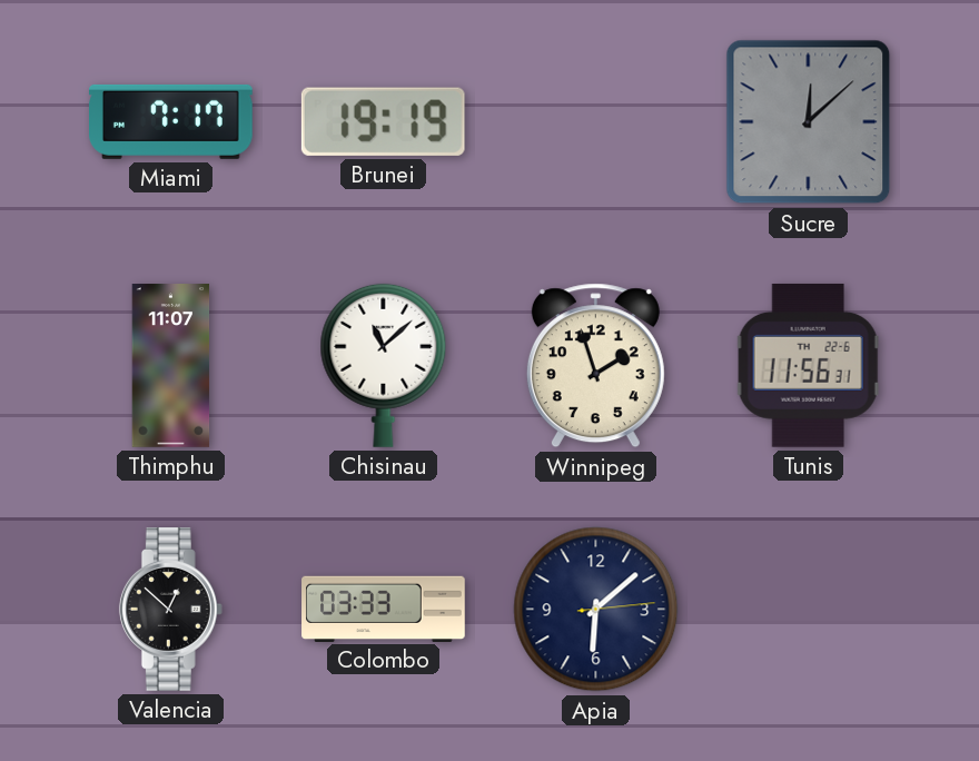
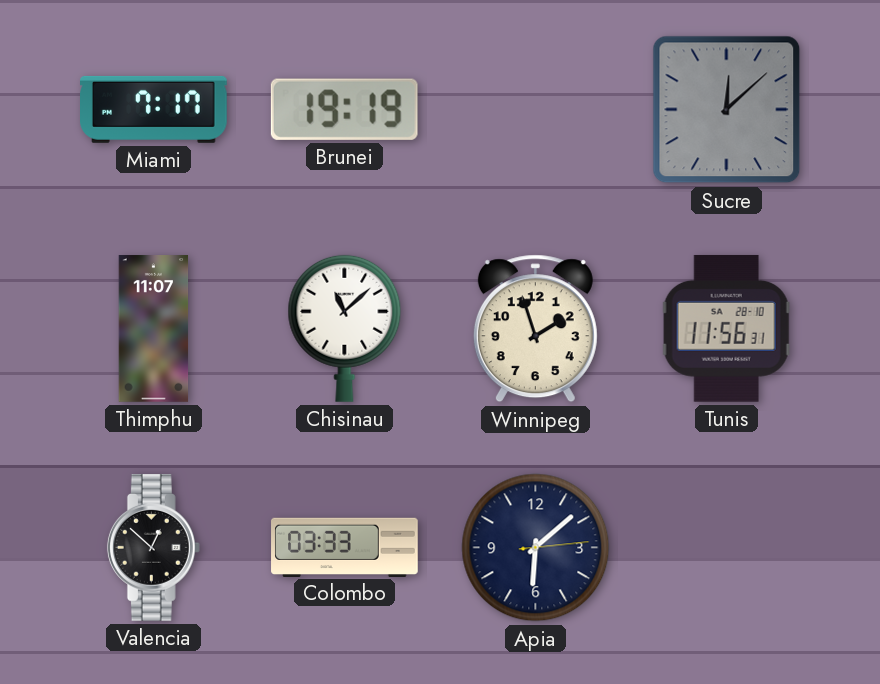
Tunis date: TH 22-6 -> SA 28-10 (726, 328)
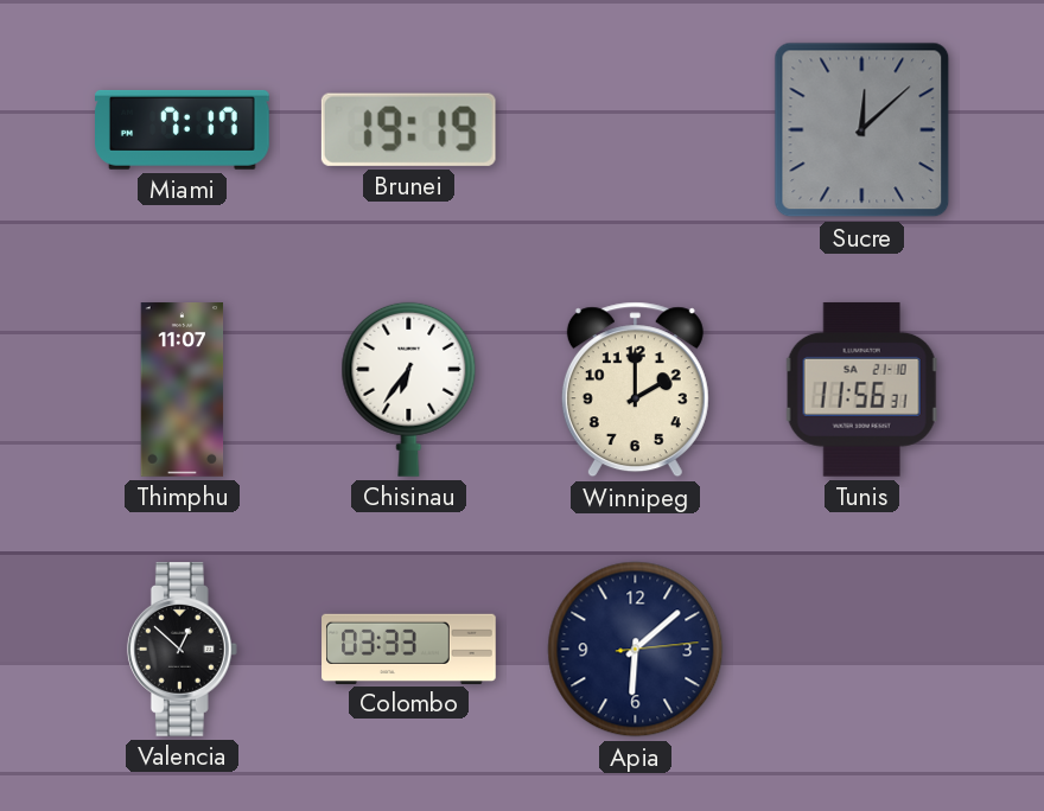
Chisinau: 11:08 -> 6:36 (409, 389)
Winnipeg: 1:57 -> 2:00 (635, 390)
Tunis date: SA 28-10 -> SA 21-10 (861, 389)
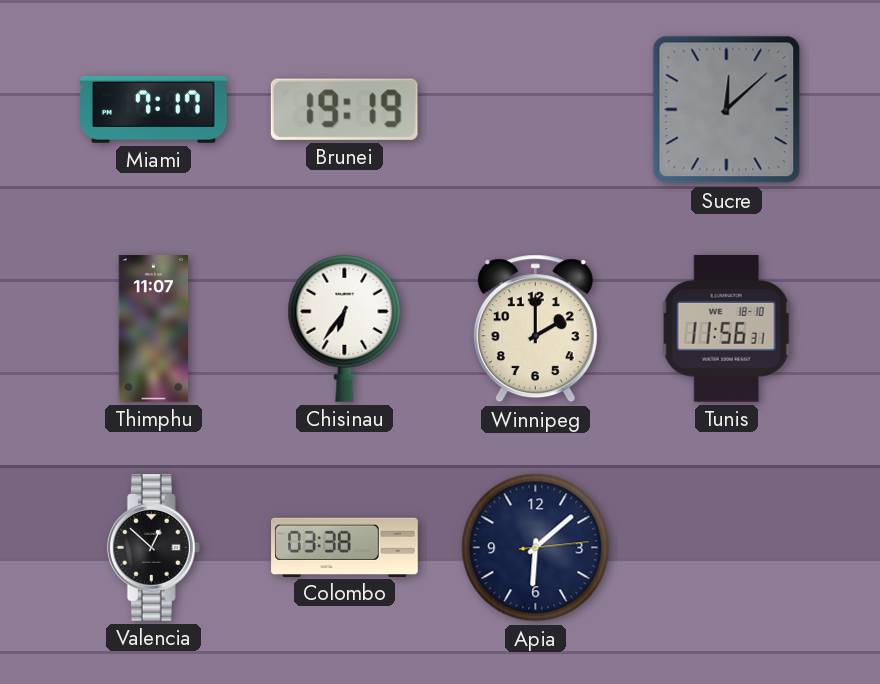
Tunis date: SA 21-10 -> WE 18-10 (726, 328)
Colombo: 03:33 -> 03:38 (345, 547)
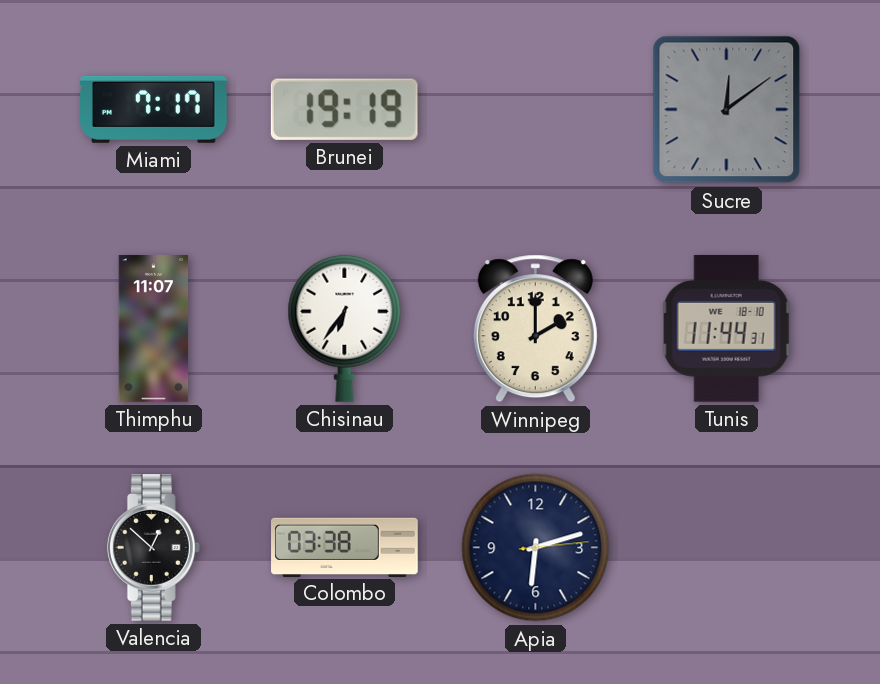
Sucre: 12:08 -> 12:09 (727, 110)
Tunis: 11:56 -> 11:44 (726, 328)
Apia: 6:08 -> 6:12 (536, 548)
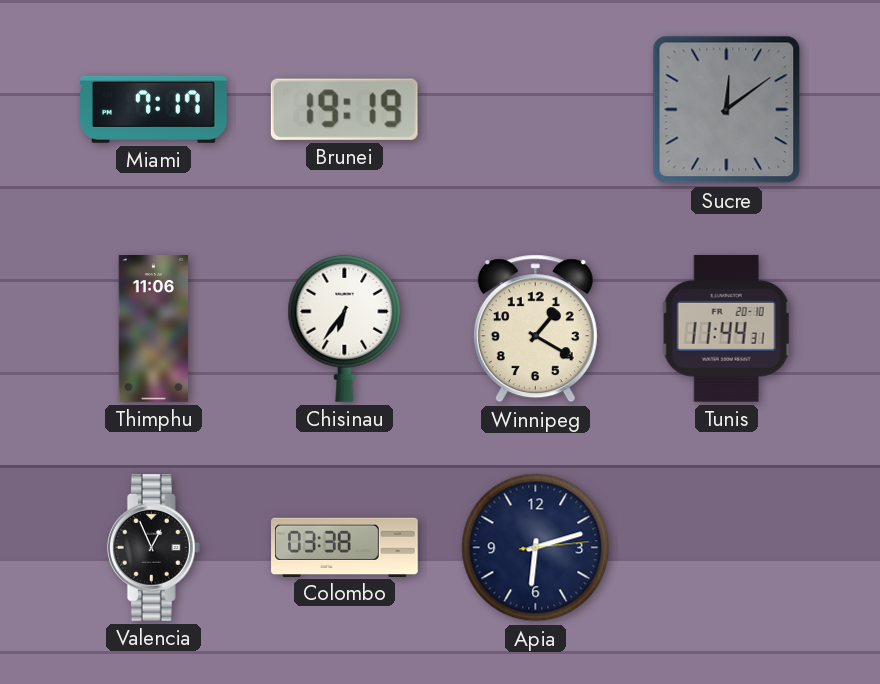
Thimphu: 11:07 -> 11:06 (154, 329)
Winnipeg: 2:00 -> 1:20 (535, 329)
Tunis date: WE 18-10 -> FR 20-10 (726, 328)
Valencia: 12:52 -> 12:56 (153, 548)
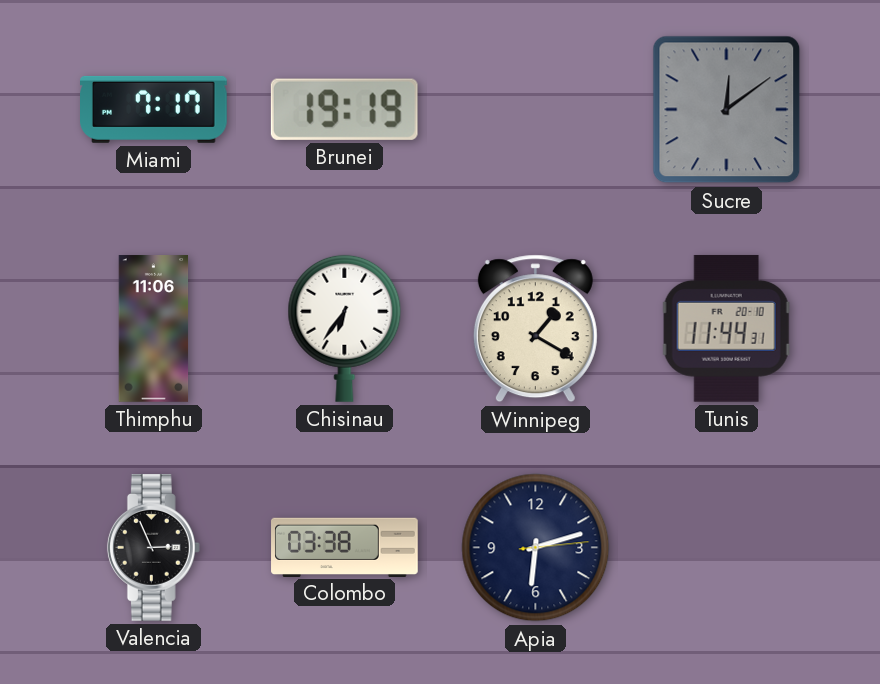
Valencia: 12:56 -> 2:56 (153, 548)
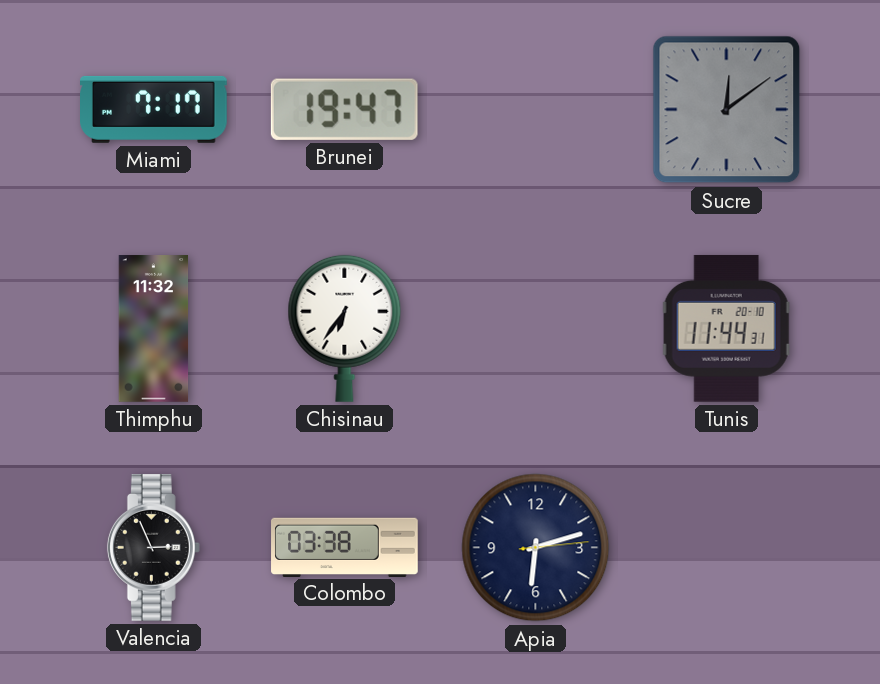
Brunei: 19:19 -> 19:47 (344, 109)
Thimphu: 11:06 -> 11:32 (154, 329)
Winnipeg: 1:20 -> none (535, 329)
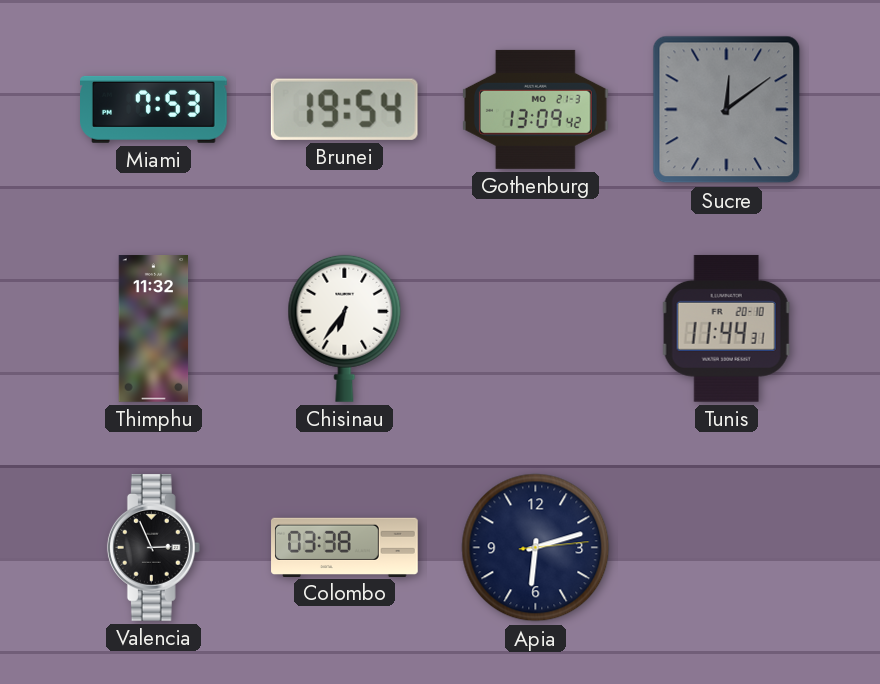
Miami: 7:17 -> 7:53 (154, 109)
Brunei: 19:47 -> 19:54 (344, 109)
Gothenburg: none -> 13:09 (535, 109)
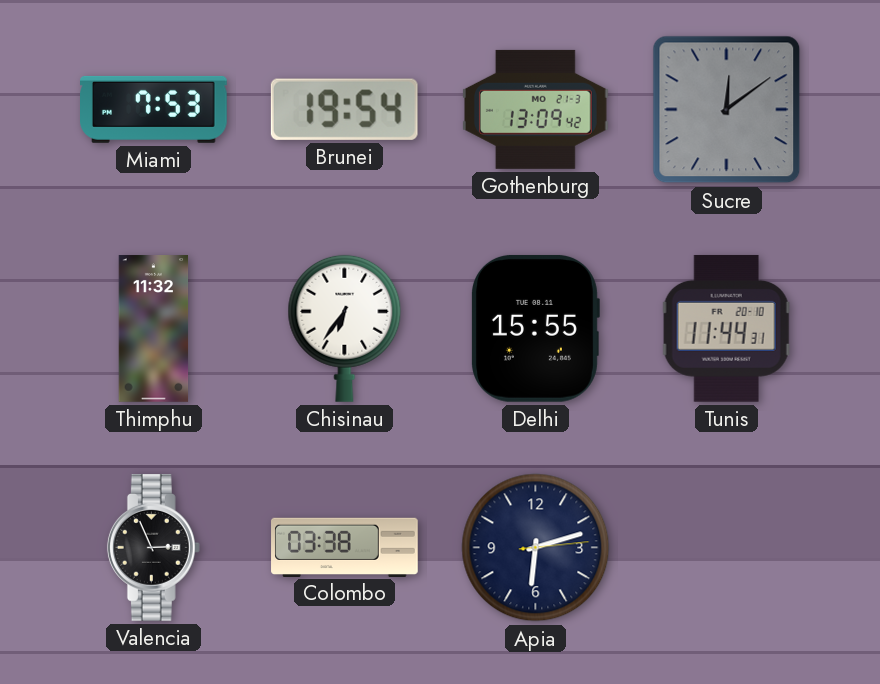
Delhi: none -> 15:55 (536, 328)
